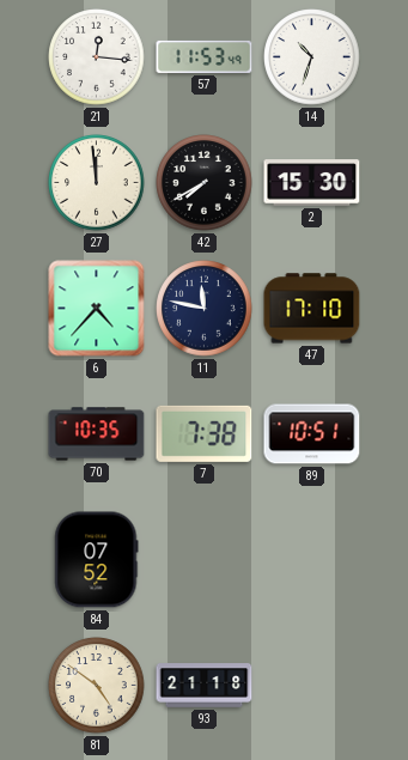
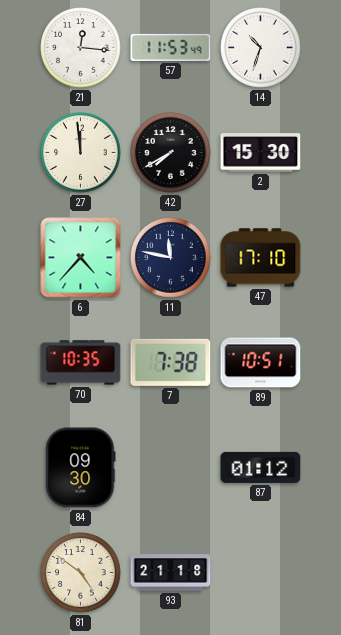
84: 07:52 -> 09:30 (81, 468)
87: none -> 01:12 (261, 467)
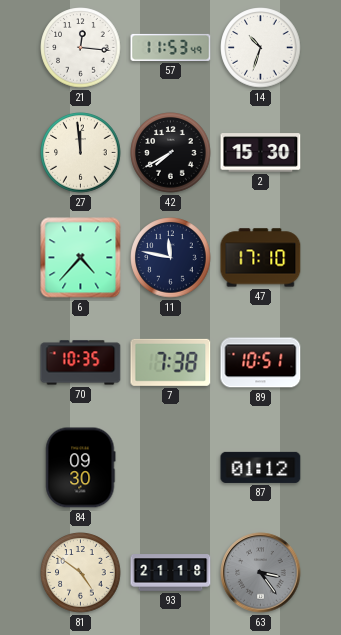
63: none -> 3:24 (261, 573)
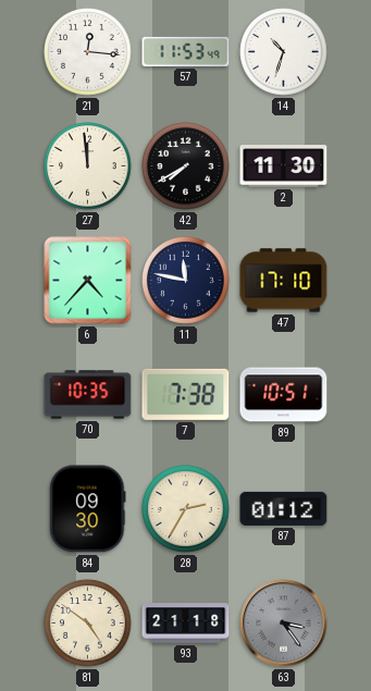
2: 15:30 -> 11:30 (284, 166)
28: none -> 2:35 (186, 509)
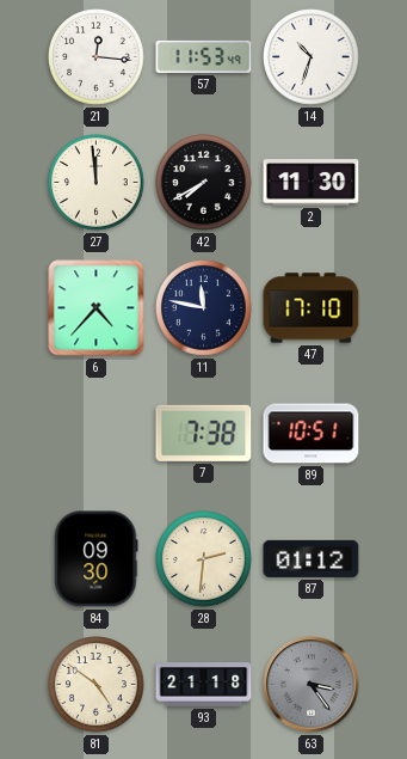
70: 10:35 -> none (88, 395)
28: 2:35 -> 2:31 (204, 559)
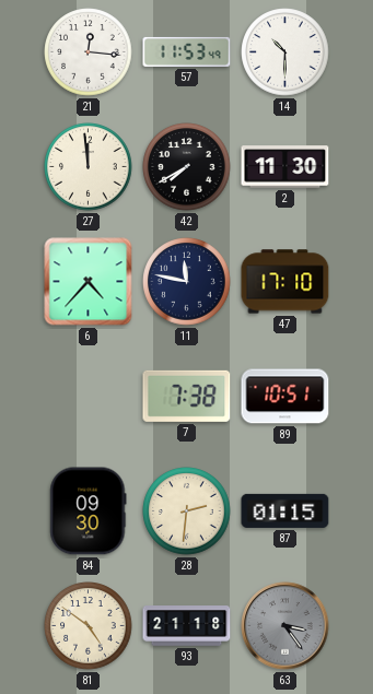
14: 10:33 -> 10:30 (285, 52)
87: 01:12 -> 01:15 (285, 510)
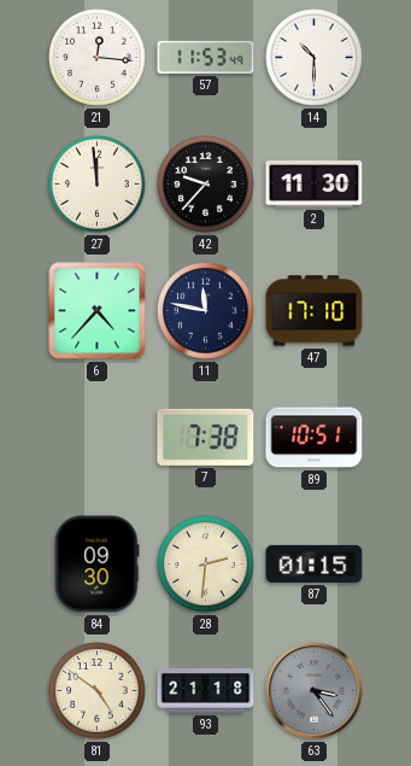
42: 7:40 -> 9:37 (206, 185)
